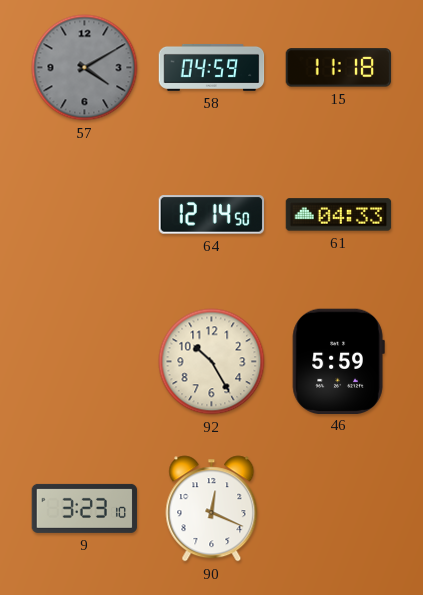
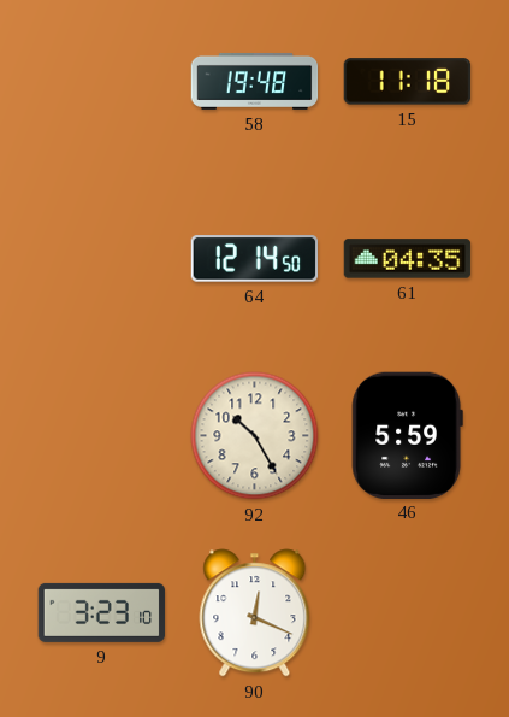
57: 4:10 -> none (85, 68)
58: 04:59 -> 19:48 (255, 81)
61: 04:33 -> 04:35 (408, 259)
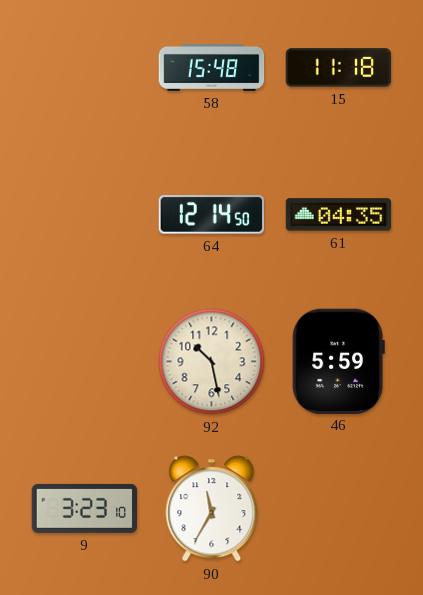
58: 19:48 -> 15:48 (212, 67)
92: 10:25 -> 10:28 (212, 362)
90: 12:19 -> 11:35 (212, 509)
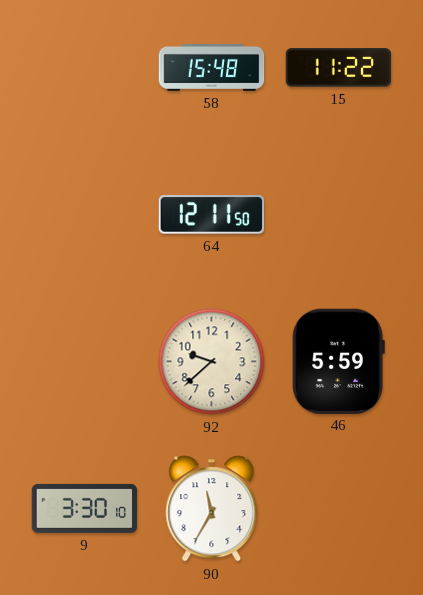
15: 11:18 -> 11:22 (339, 68)
64: 12:14 -> 12:11 (212, 215)
61: 04:35 -> none (339, 215)
92: 10:28 -> 9:38 (212, 362)
9: 3:23 -> 3:30 (85, 508)
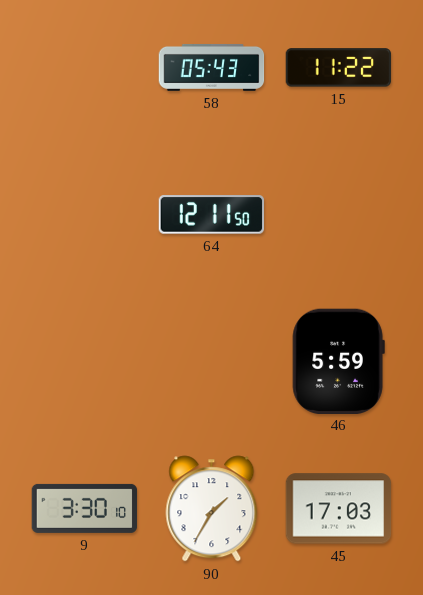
58: 15:48 -> 05:43 (212, 67)
92: 9:38 -> none (212, 362)
90: 11:35 -> 1:35 (212, 509)
45: none -> 17:03 (339, 509)
